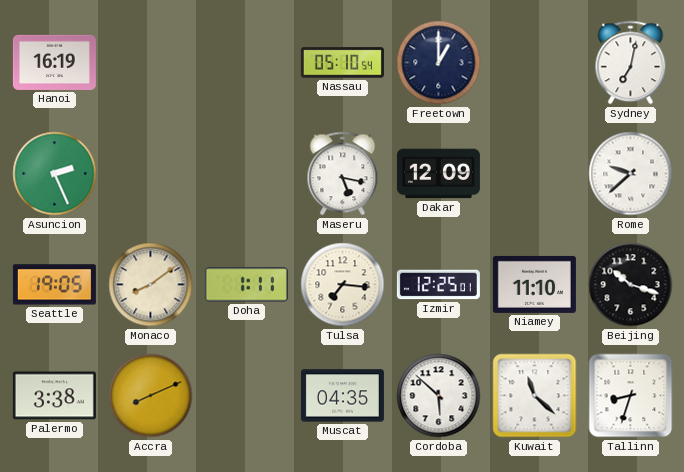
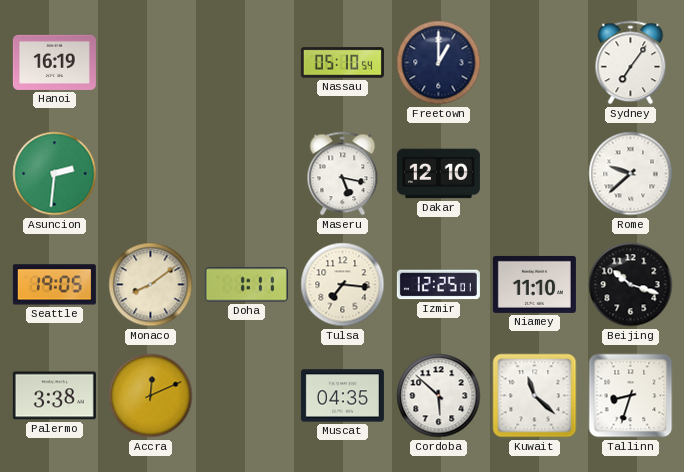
Sydney: 7:02 -> 7:06 (631, 63)
Asuncion: 2:26 -> 2:31 (55, 174)
Dakar: 12:09 -> 12:10 (438, 174)
Accra: 8:11 -> 12:11 (151, 396)
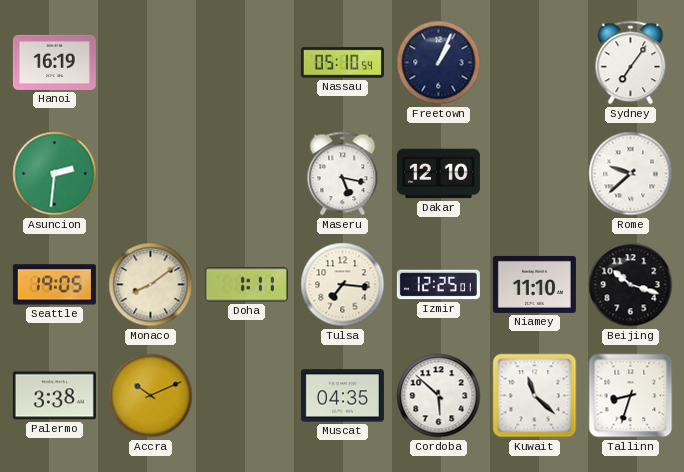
Freetown: 1:00 -> 1:04 (439, 63)
Accra: 12:11 -> 10:11 (151, 396)
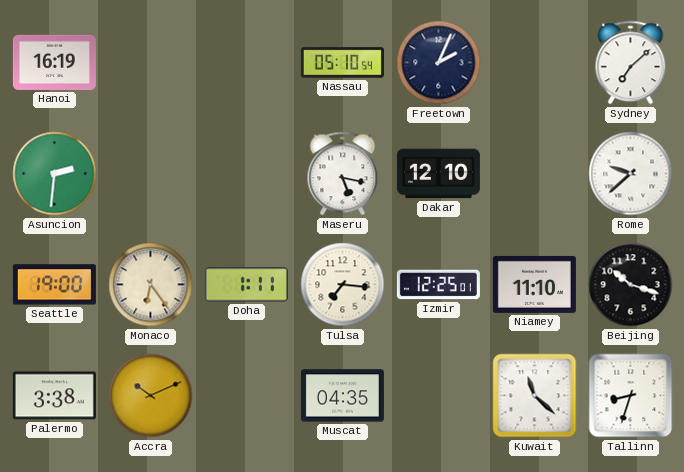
Freetown: 1:04 -> 2:04 (439, 63)
Sydney: 7:06 -> 7:08 (631, 63)
Seattle: 19:05 -> 19:00 (54, 285)
Monaco: 8:09 -> 6:24 (151, 285)
Cordoba: 5:52 -> none (439, 396)
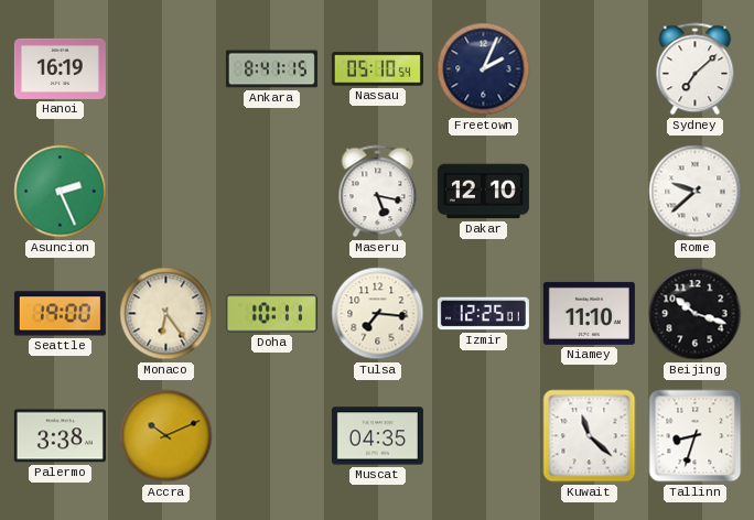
Ankara: none -> 8:41 (271, 69)
Asuncion: 2:31 -> 2:26 (61, 192)
Doha: 1:11 -> 10:11 (271, 314)
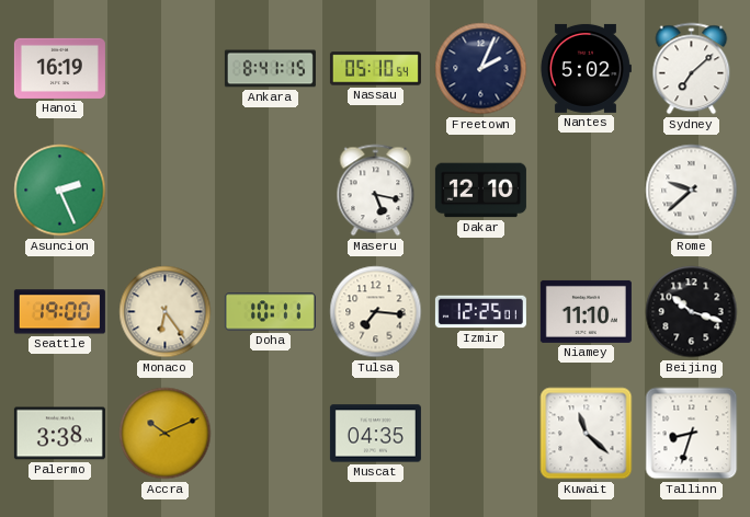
Nantes: none -> 5:02 (586, 68)
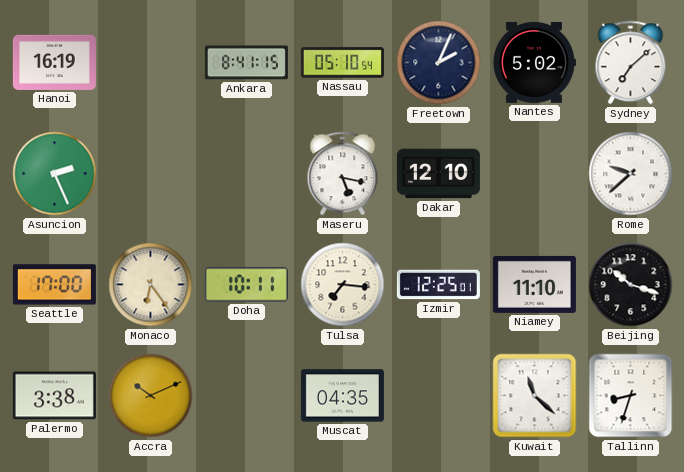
Seattle: 19:00 -> 17:00 (54, 285)
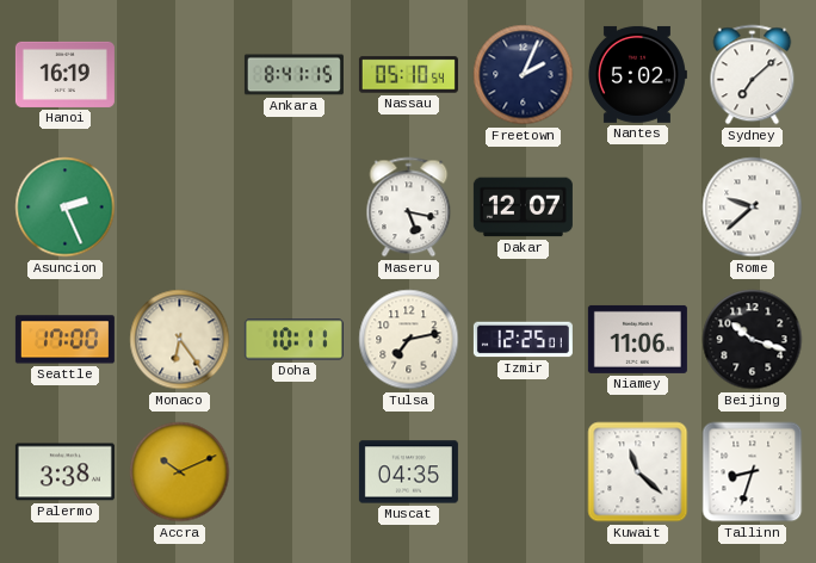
Dakar: 12:10 -> 12:07 (523, 208)
Tulsa: 7:16 -> 7:13 (409, 340)
Niamey: 11:10 -> 11:06 (637, 339)
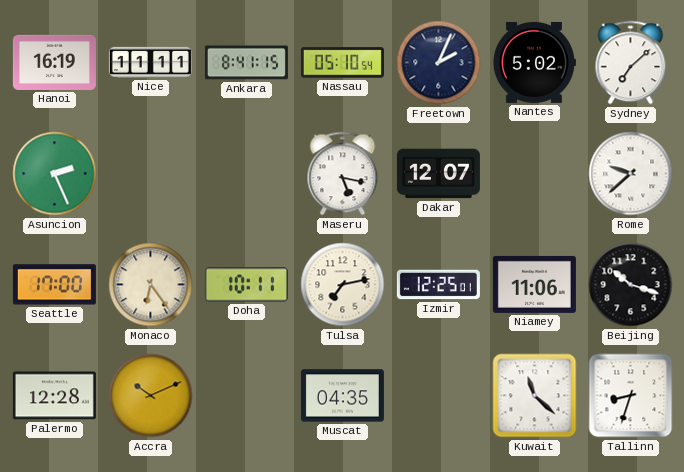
Nice: none -> 11:11 (150, 62)
Palermo: 3:38 -> 12:28 (54, 396)
